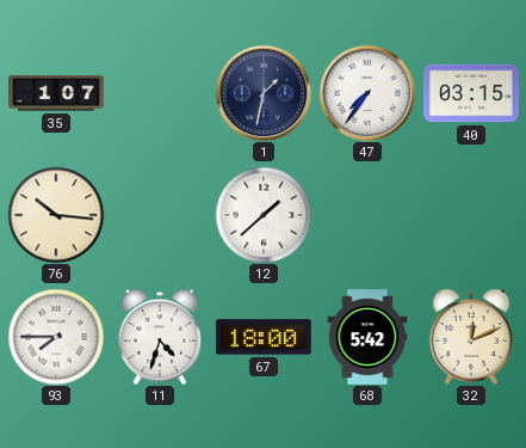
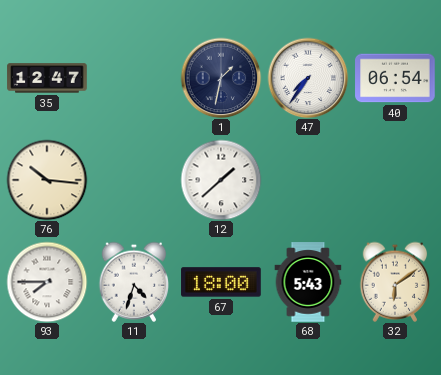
35: 1:07 -> 12:47 (47, 78)
40: 03:15 -> 06:54 (395, 78)
68: 5:42 -> 5:43 (308, 282)
32: 12:11 -> 6:09 (395, 282)
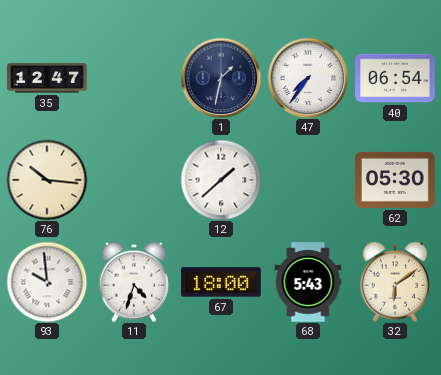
62: none -> 05:30 (395, 180)
93: 7:45 -> 9:59 (47, 282)
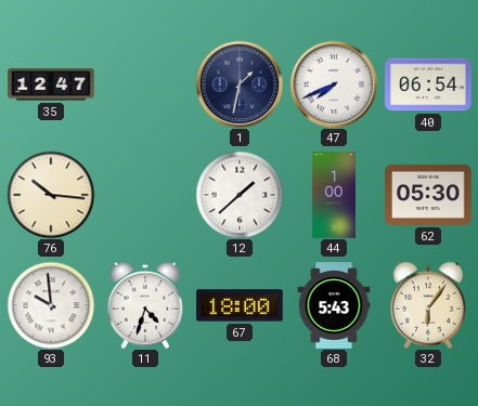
47: 7:36 -> 7:41 (334, 84)
44: none -> 1:00 (334, 195)
32: 6:09 -> 6:06 (428, 305)
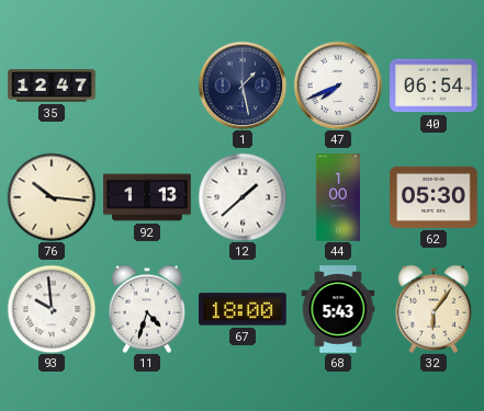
1: 1:32 -> 1:28 (243, 85)
92: none -> 1:13 (147, 197)
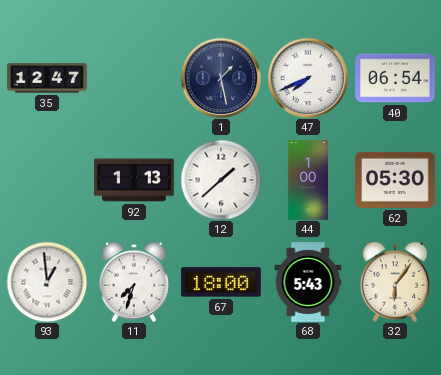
76: 10:16 -> none (52, 197)
93: 9:59 -> 12:59 (47, 282)
11: 4:33 -> 7:33 (134, 282)
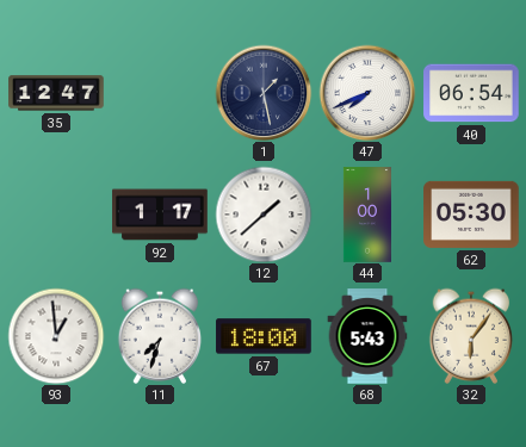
92: 1:13 -> 1:17 (160, 215)
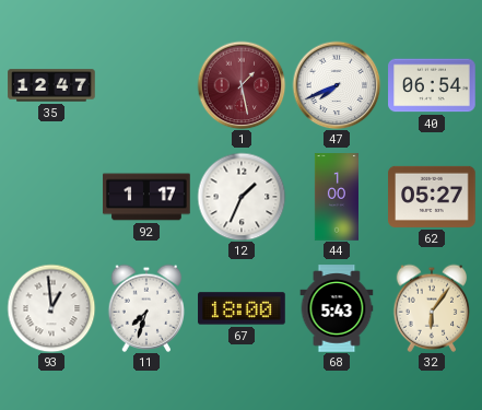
1 dial: navy -> burgundy (242, 85)
12: 1:38 -> 1:34 (242, 197)
62: 05:30 -> 05:27 (432, 197)
